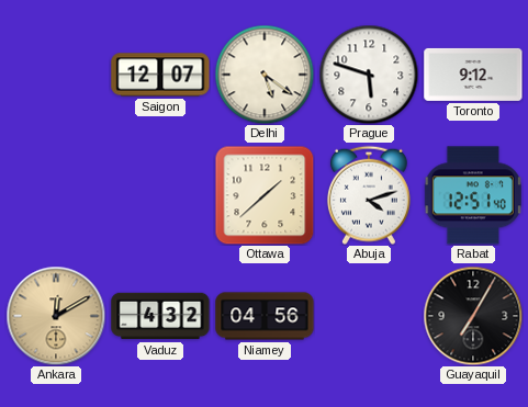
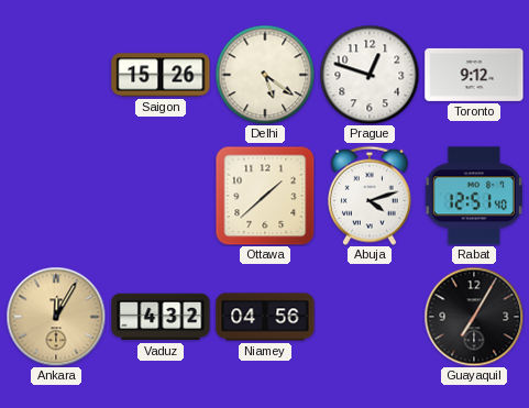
Saigon: 12:07 -> 15:26 (161, 75)
Prague: 5:48 -> 12:48 (370, 75)
Ankara: 12:10 -> 12:05 (56, 317)
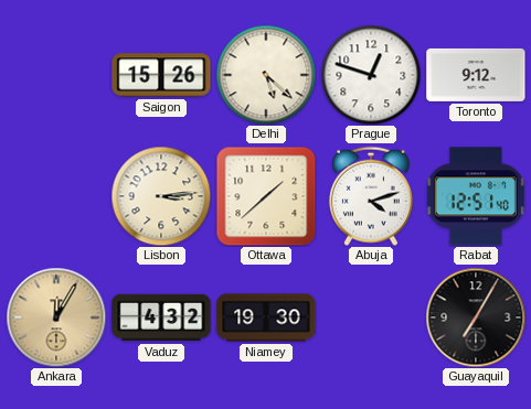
Delhi: 5:21 -> 5:22 (266, 75)
Lisbon: none -> 3:14 (161, 196)
Niamey: 04:56 -> 19:30 (266, 317)
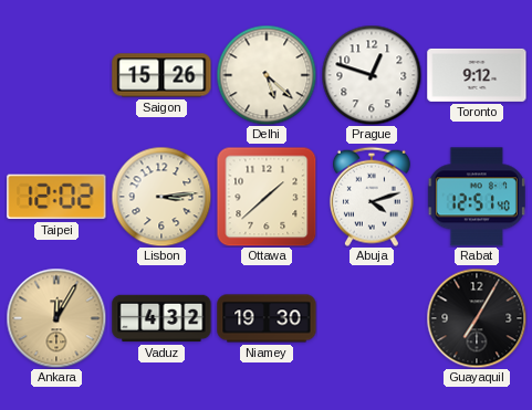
Taipei: none -> 12:02 (56, 197)
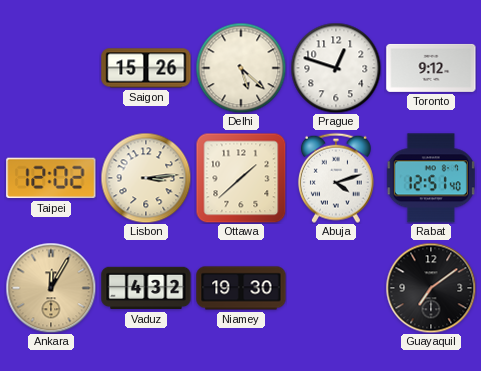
Guayaquil: 7:05 -> 7:09 (431, 288)
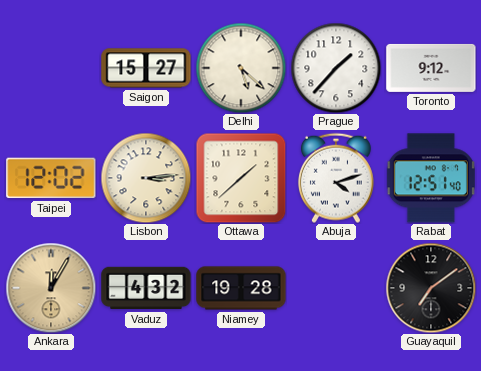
Saigon: 15:26 -> 15:27 (146, 68)
Prague: 12:48 -> 1:37 (336, 68)
Niamey: 19:30 -> 19:28 (241, 288)
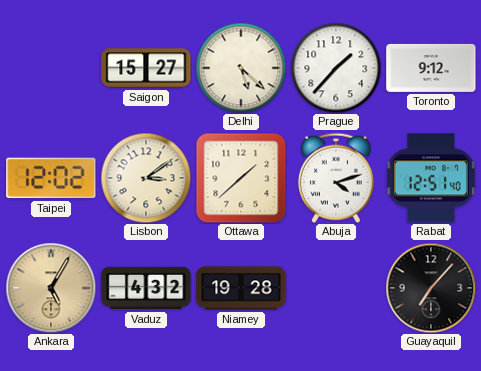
Lisbon: 3:14 -> 3:09 (146, 178)
Ankara: 12:05 -> 5:05 (51, 288)
Guayaquil: 7:09 -> 7:07 (431, 288)
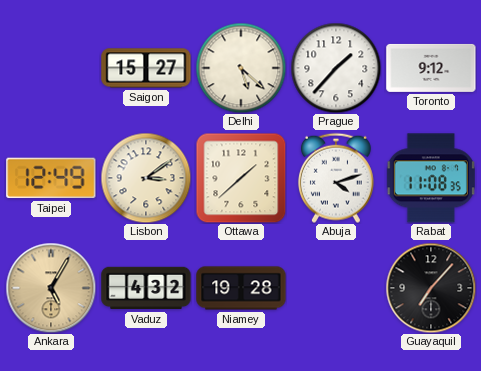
Taipei: 12:02 -> 12:49 (51, 178)
Rabat: 12:51 -> 11:08 (431, 178)
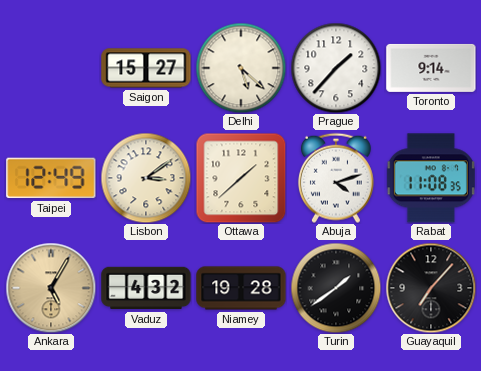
Toronto: 9:12 -> 9:14 (431, 68)
Turin: none -> 1:39 (336, 288)
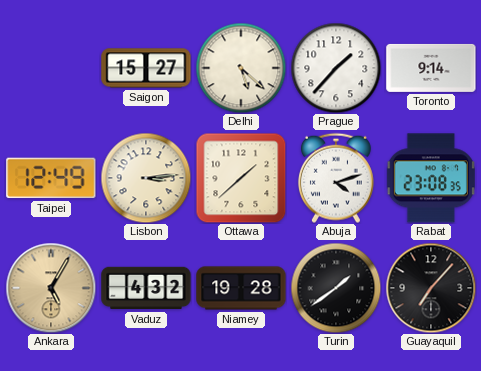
Lisbon: 3:09 -> 3:14 (146, 178)
Rabat: 11:08 -> 23:08 (431, 178)
